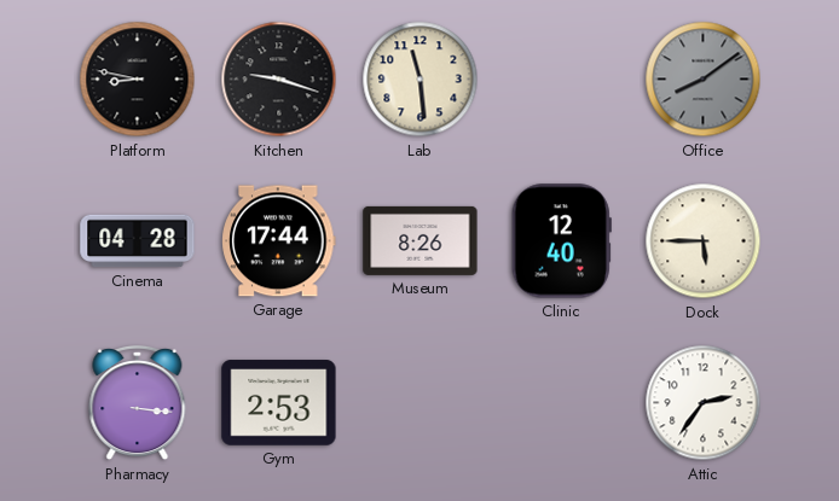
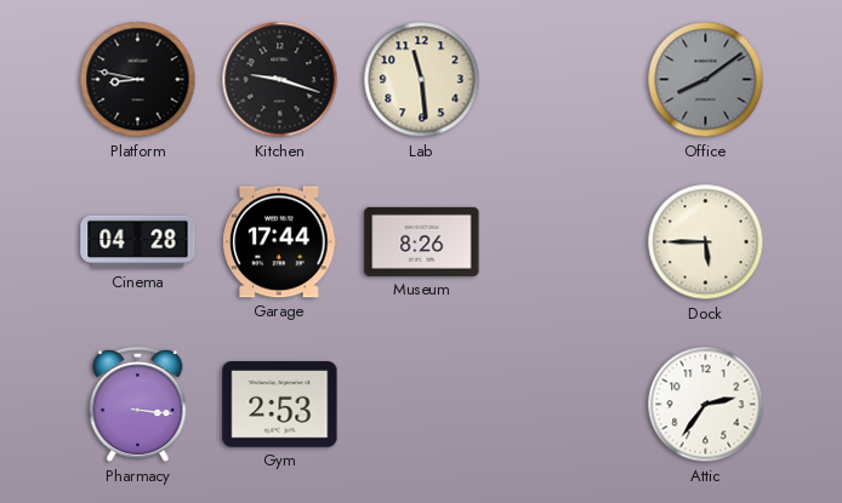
Clinic: 12:40 -> none (561, 241)
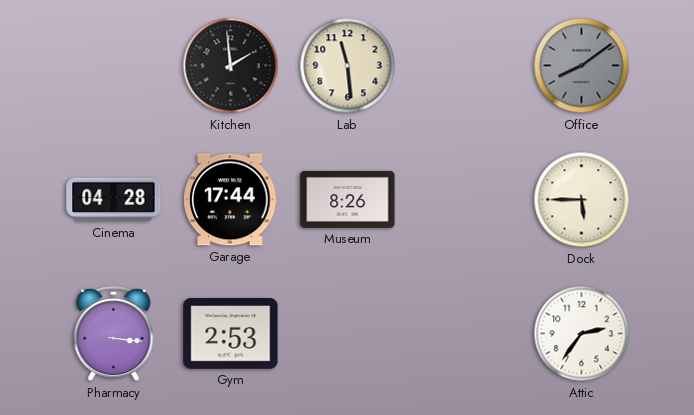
Platform: 8:47 -> none (138, 80)
Kitchen: 9:18 -> 1:59 (231, 66)
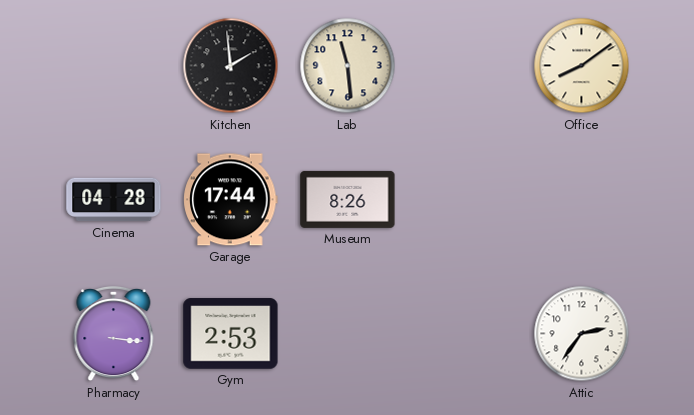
Office dial: grey -> cream (582, 66)
Dock: 5:45 -> none (582, 200)
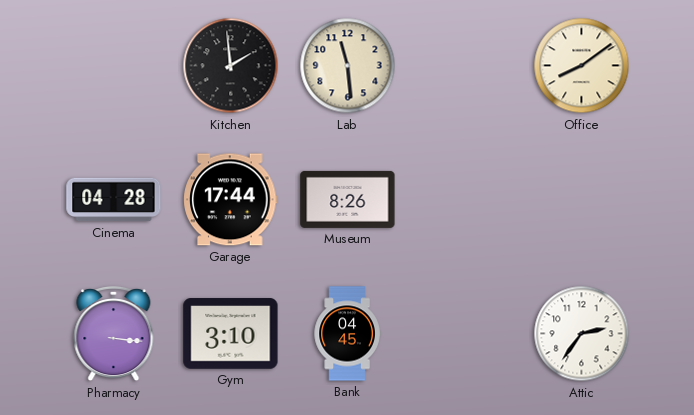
Gym: 2:53 -> 3:10 (231, 334)
Bank: none -> 04:45 (347, 334)
